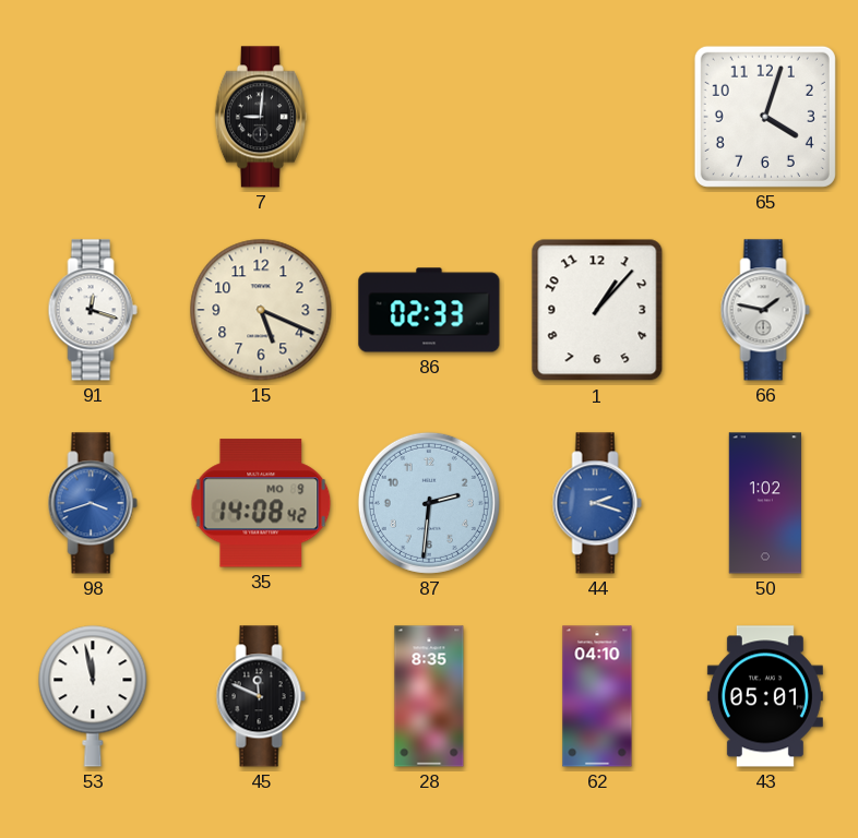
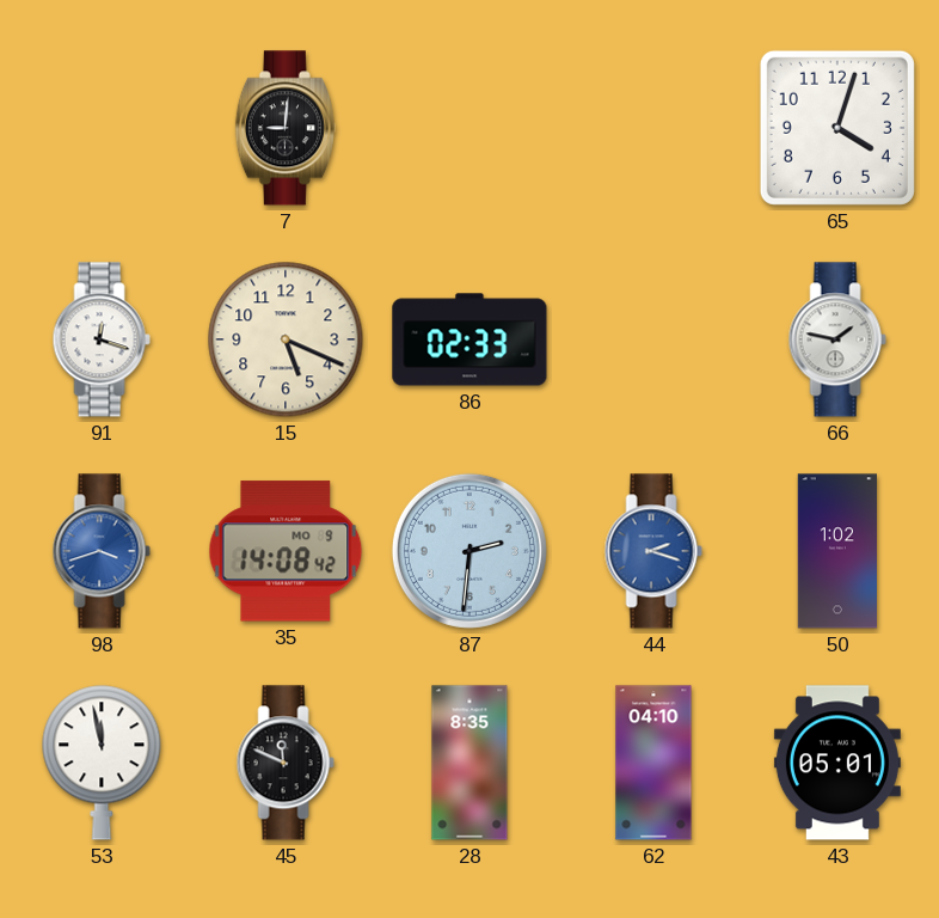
1: 1:07 -> none (597, 310)
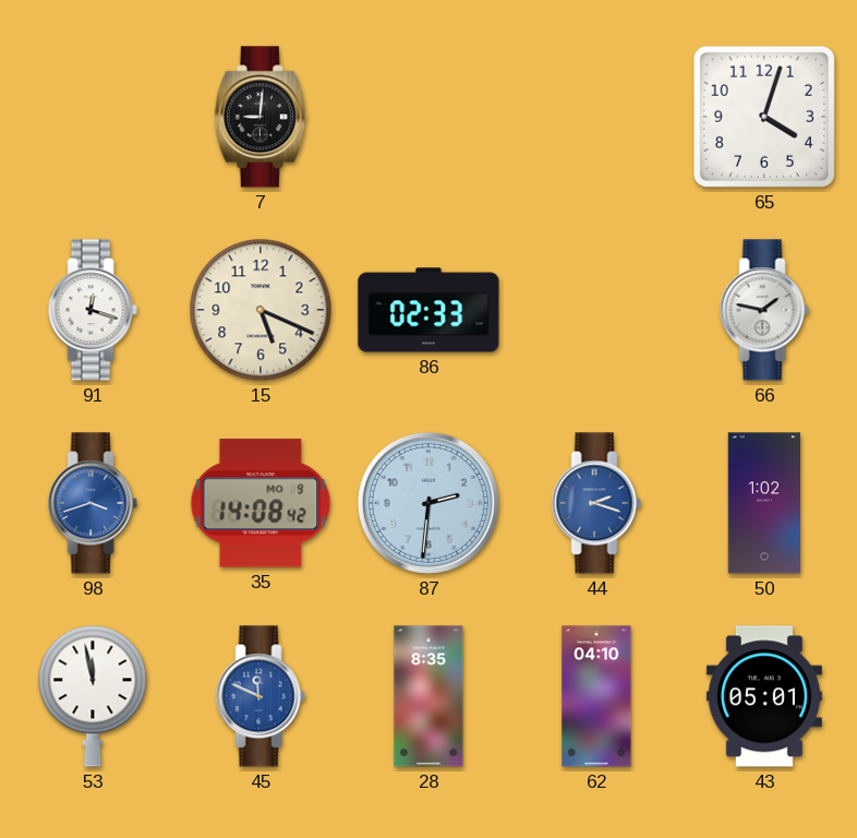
45 dial: black -> blue (261, 696)
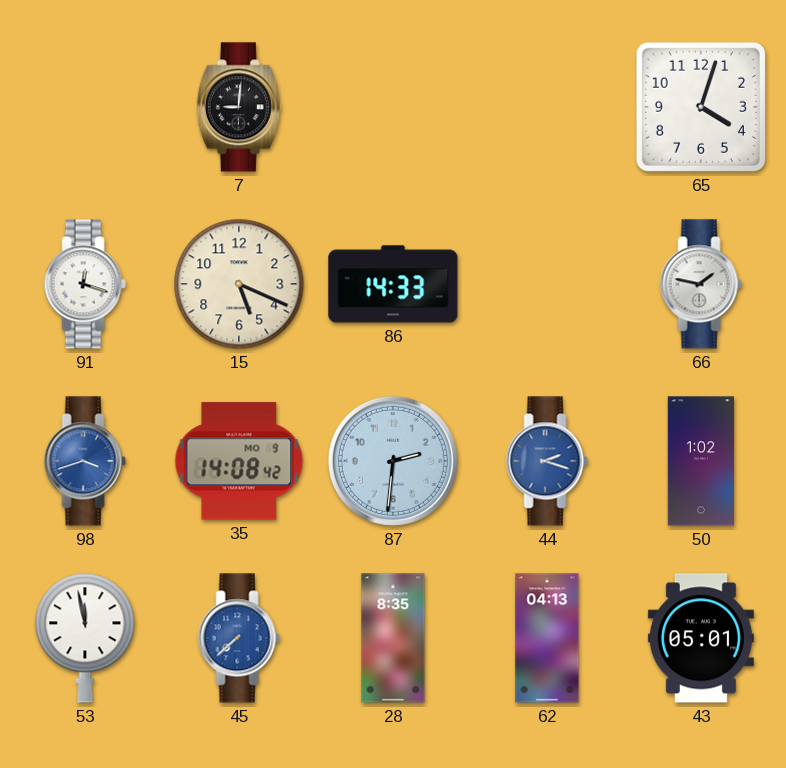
86: 02:33 -> 14:33 (393, 284)
45: 11:49 -> 7:38 (239, 638)
62: 04:10 -> 04:13 (547, 638)
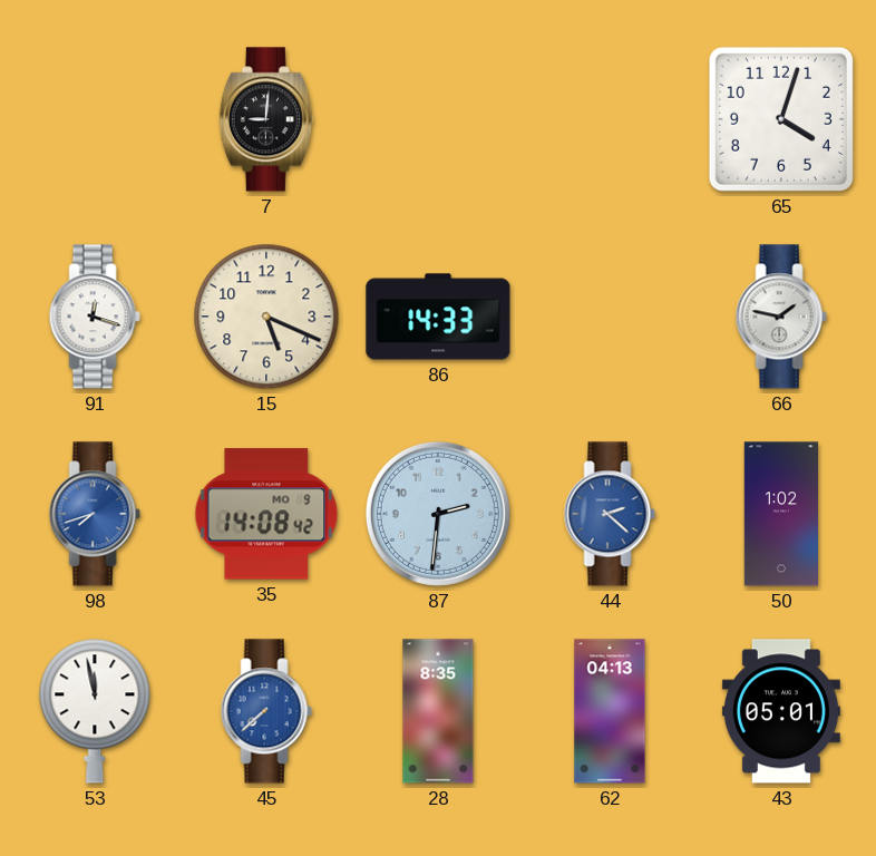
98: 3:42 -> 7:42 (95, 514)
44: 2:18 -> 2:22 (610, 514)
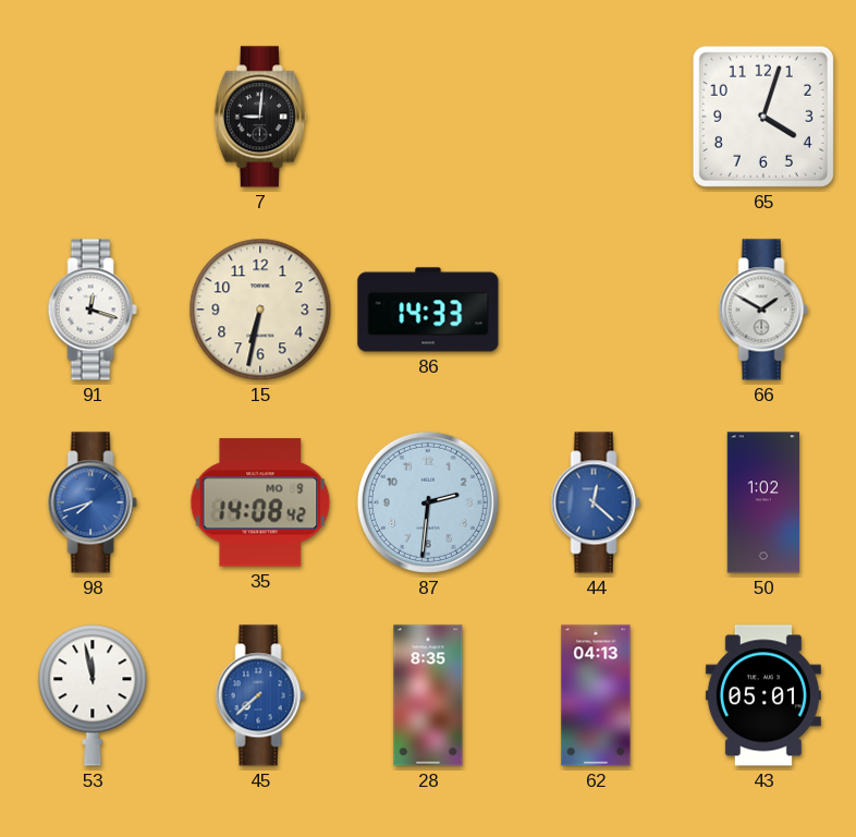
15: 5:19 -> 6:32 (260, 310)
66: 1:47 -> 1:50 (763, 310)
44: 2:22 -> 12:22 (596, 502)
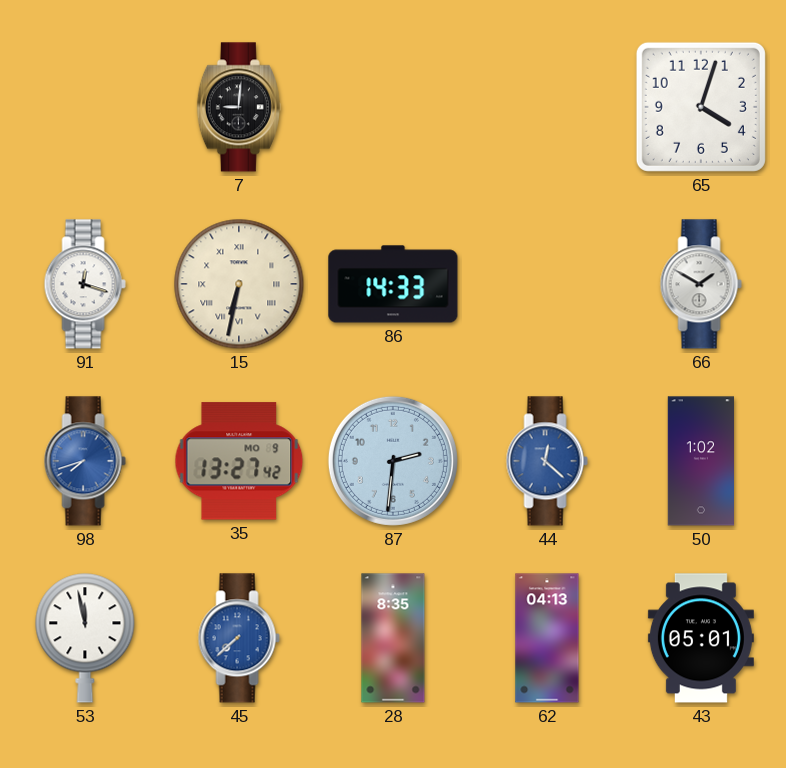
15 numerals: Arabic -> Roman (239, 284)
35: 14:08 -> 13:27 (239, 461)
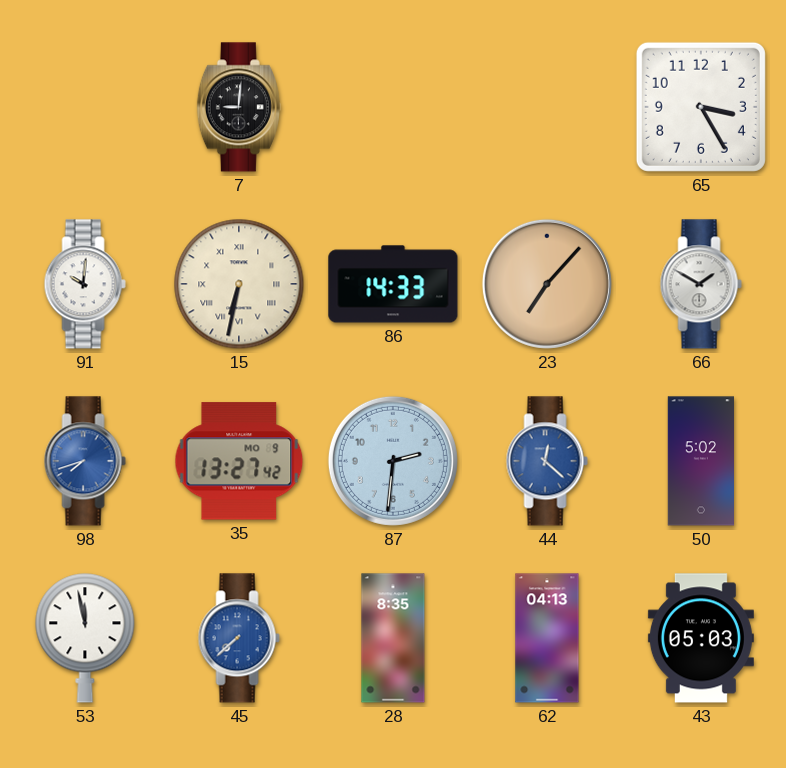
65: 4:03 -> 3:25 (701, 107)
91: 12:18 -> 10:01 (85, 284)
23: none -> 7:07 (547, 284)
50: 1:02 -> 5:02 (700, 461)
43: 05:01 -> 05:03 (701, 638)
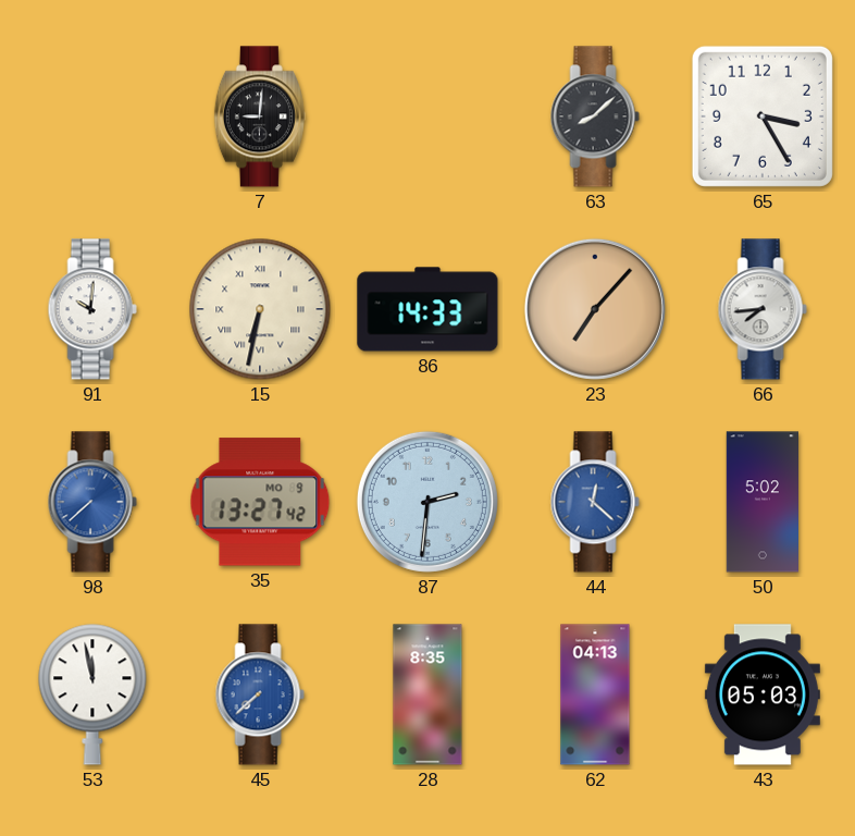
63: none -> 8:08 (595, 116)
66: 1:50 -> 7:44 (763, 309)
98: 7:42 -> 7:38 (92, 502)
